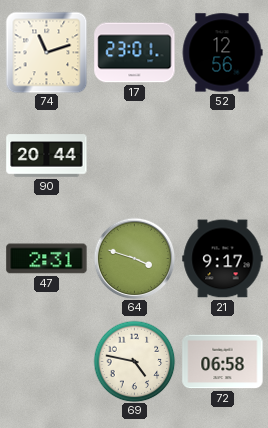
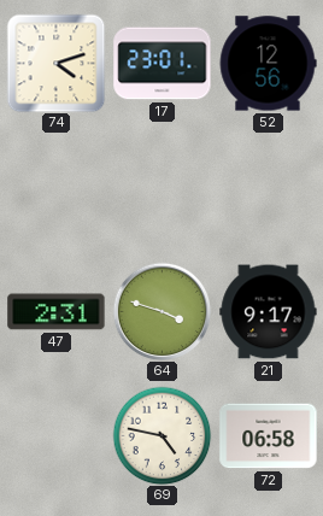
74: 11:12 -> 4:12 (55, 63)
90: 20:44 -> none (47, 156)
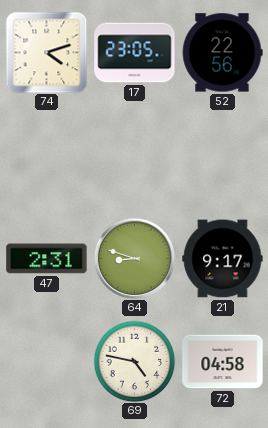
17: 23:01 -> 23:05 (135, 53)
52: 12:56 -> 22:56 (222, 53)
64: 3:48 -> 8:48 (134, 258)
72: 06:58 -> 04:58 (223, 362)
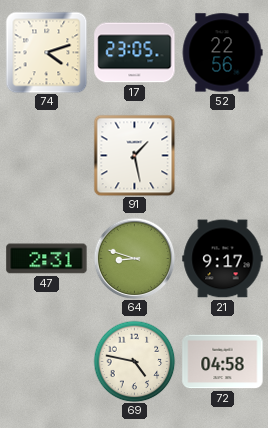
91: none -> 1:28 (134, 155)
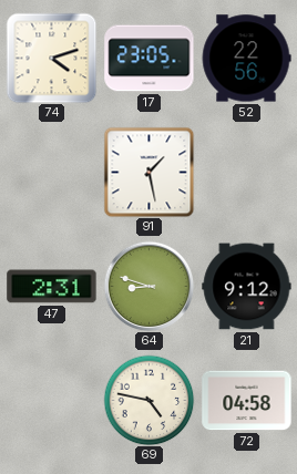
21: 9:17 -> 9:12 (247, 287)
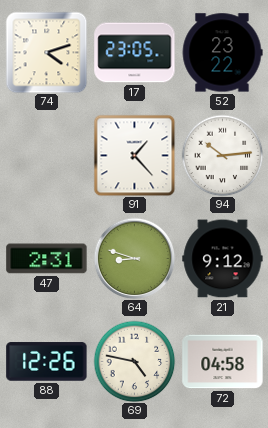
52: 22:56 -> 23:22 (222, 53)
91: 1:28 -> 1:23 (134, 155)
94: none -> 10:14 (222, 155)
88: none -> 12:26 (47, 362)
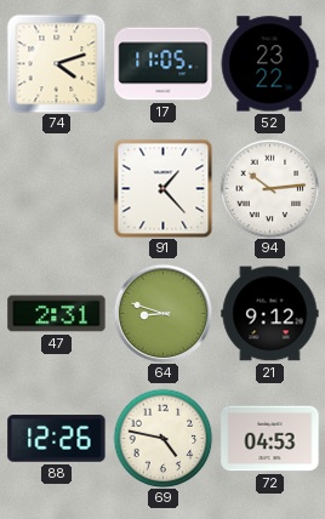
17: 23:05 -> 11:05 (164, 64)
72: 04:58 -> 04:53 (270, 439)
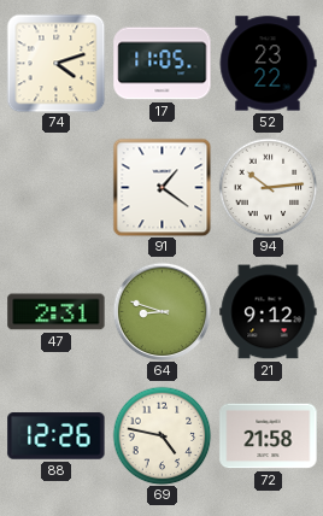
91: 1:23 -> 1:21 (161, 187)
72: 04:53 -> 21:58 (269, 436)
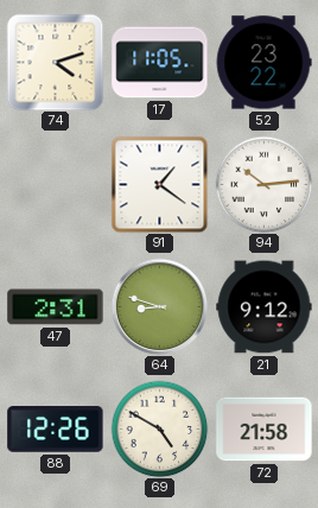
69: 4:47 -> 4:50 (159, 428)
